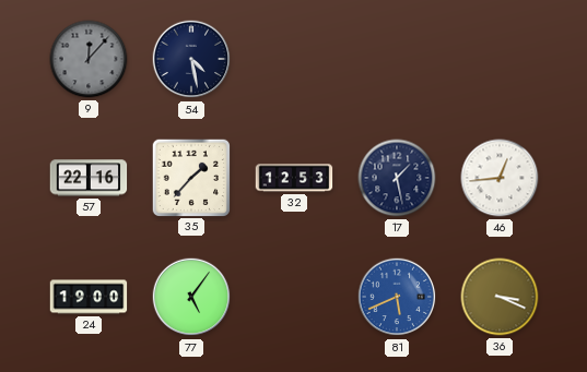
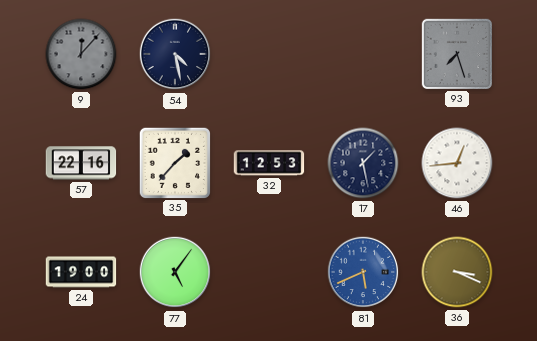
93: none -> 7:27 (456, 53)
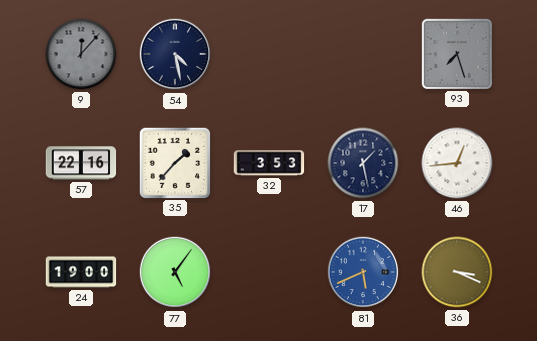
32: 12:53 -> 3:53 (269, 163)
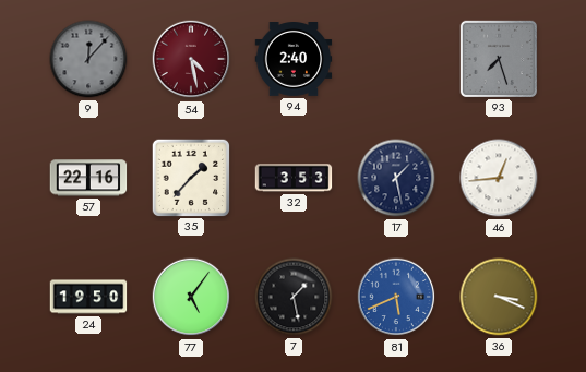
54 dial: navy -> burgundy (191, 59)
94: none -> 2:40 (294, 60)
24: 19:00 -> 19:50 (88, 297)
7: none -> 1:28 (294, 297)
